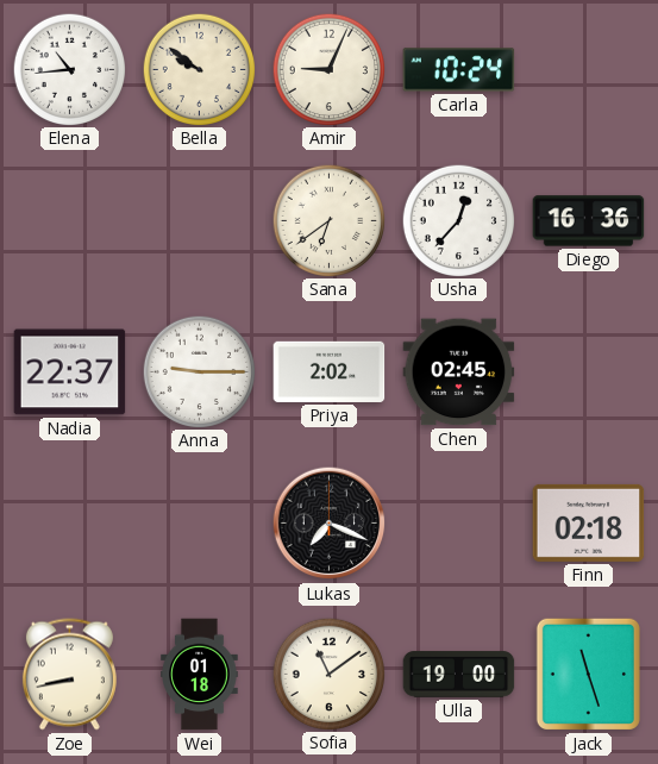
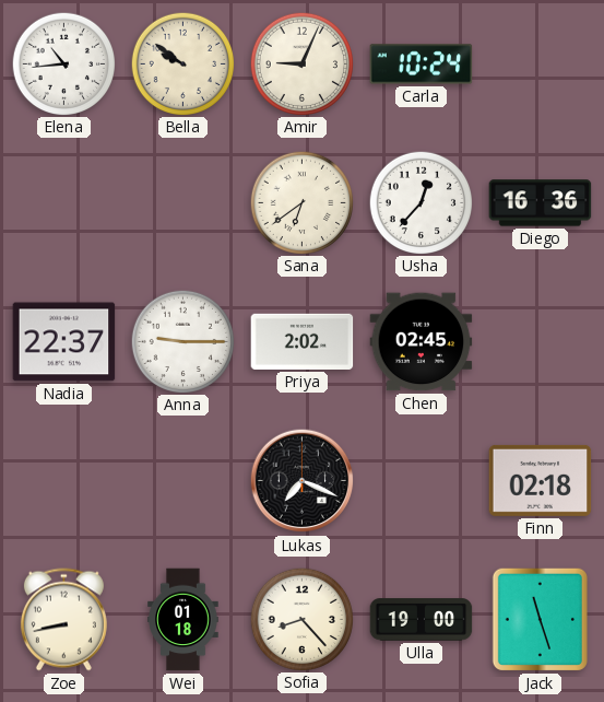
Sofia: 11:09 -> 8:23 (301, 619)
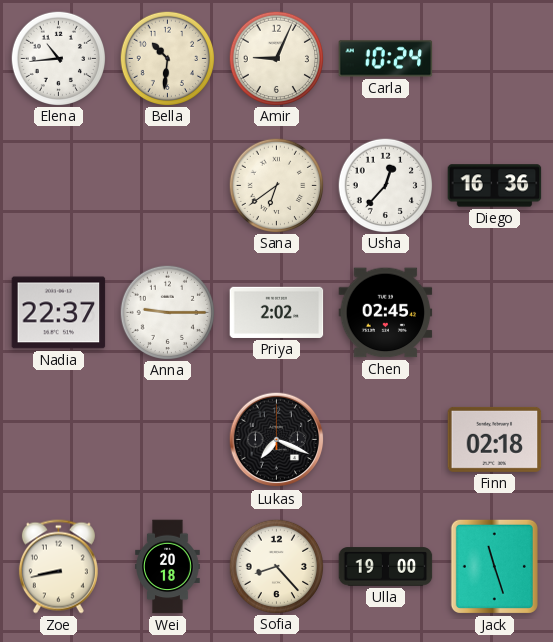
Bella: 9:51 -> 10:31 (167, 58)
Wei: 01:18 -> 20:18 (168, 567)
